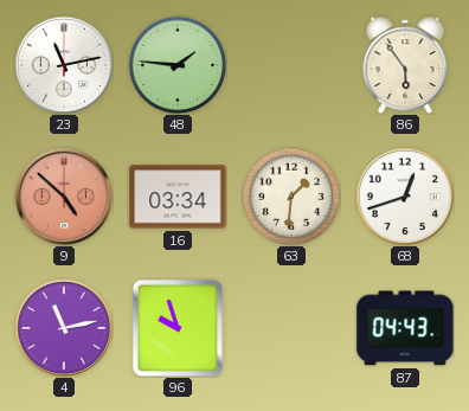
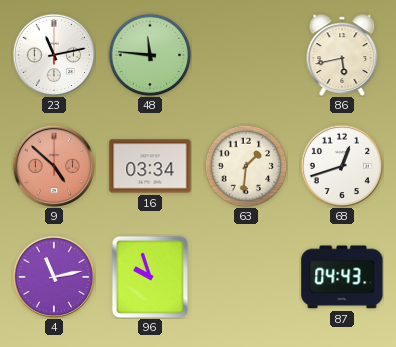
48: 1:46 -> 11:46 (150, 55)
86: 5:54 -> 5:43 (342, 54)
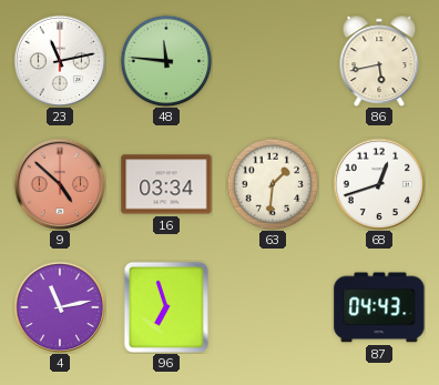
96: 9:57 -> 6:57 (166, 307)
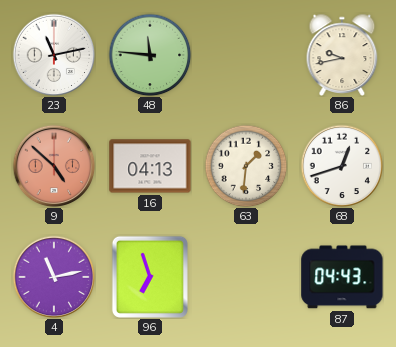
86: 5:43 -> 9:43 (342, 54)
16: 03:34 -> 04:13 (150, 166)
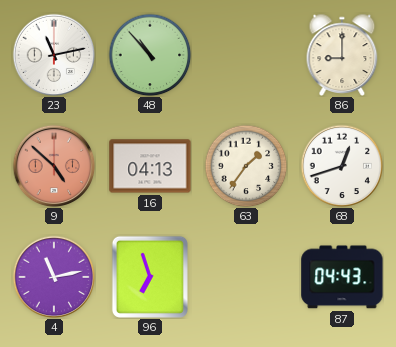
48: 11:46 -> 10:53 (150, 55)
86: 9:43 -> 9:00 (342, 54)
63: 1:31 -> 1:36 (246, 166)
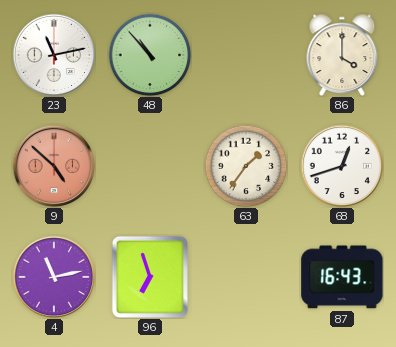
86: 9:00 -> 4:00 (342, 54)
16: 04:13 -> none (150, 166)
87: 04:43 -> 16:43 (342, 277)
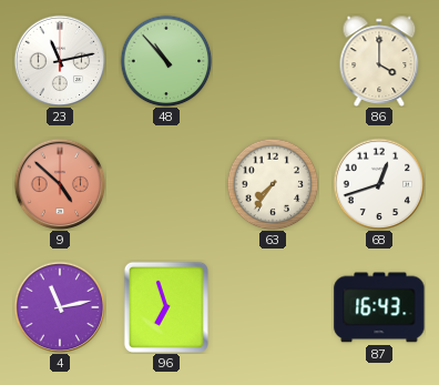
63: 1:36 -> 7:36 (273, 184)
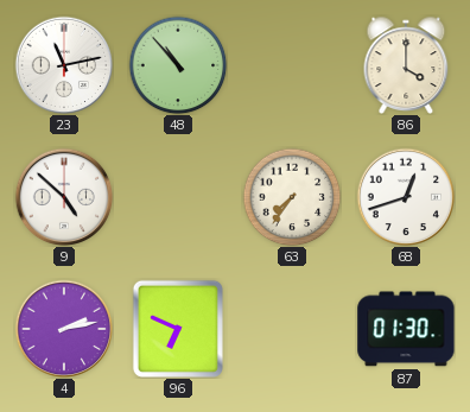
9 dial: salmon -> white (64, 197)
4: 11:13 -> 2:13 (64, 329)
96: 6:57 -> 6:49 (178, 329)
87: 16:43 -> 01:30 (406, 329)
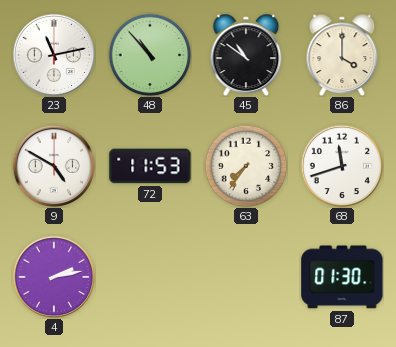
45: none -> 10:51 (246, 54)
9: 4:52 -> 4:50 (54, 166)
72: none -> 11:53 (150, 166)
68: 12:42 -> 11:42 (342, 166)
96: 6:49 -> none (178, 329)
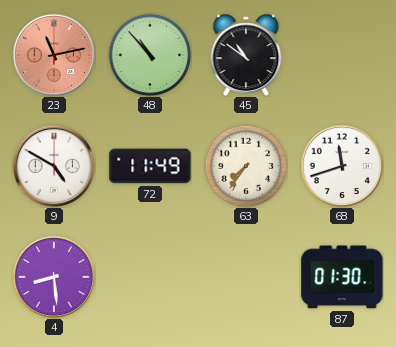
23 dial: white -> salmon (54, 55)
86: 4:00 -> none (342, 54)
72: 11:53 -> 11:49 (150, 166)
4: 2:13 -> 8:29 (54, 277)
